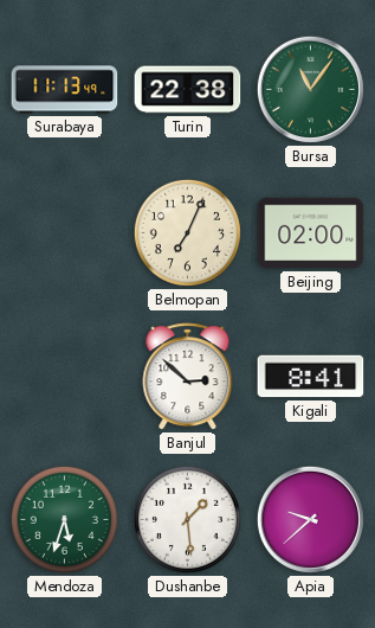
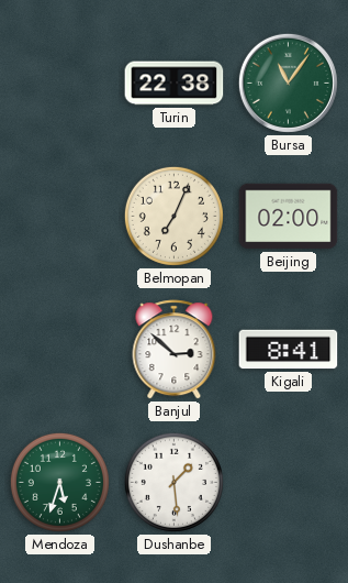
Surabaya: 11:13 -> none (65, 90)
Apia: 9:38 -> none (310, 519)
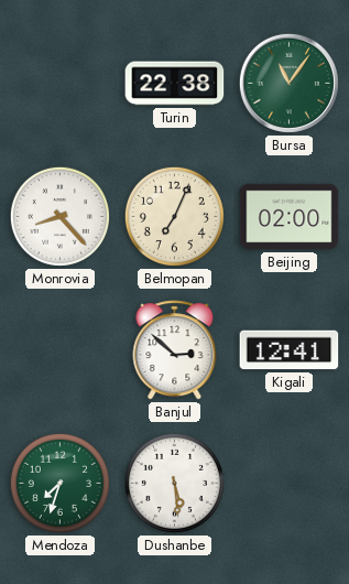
Monrovia: none -> 8:23 (59, 216)
Kigali: 8:41 -> 12:41 (290, 350)
Mendoza: 5:33 -> 7:33 (59, 483)
Dushanbe: 1:29 -> 5:29 (174, 483)
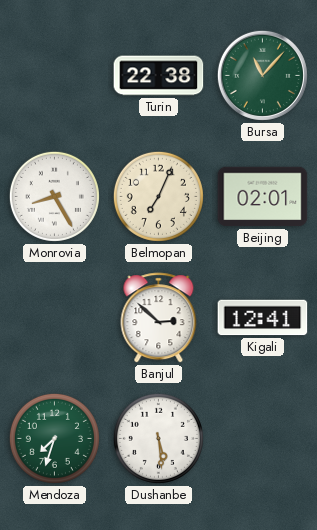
Bursa: 11:06 -> 11:07 (262, 75)
Monrovia: 8:23 -> 8:25 (54, 196)
Beijing: 02:00 -> 02:01 (263, 197)
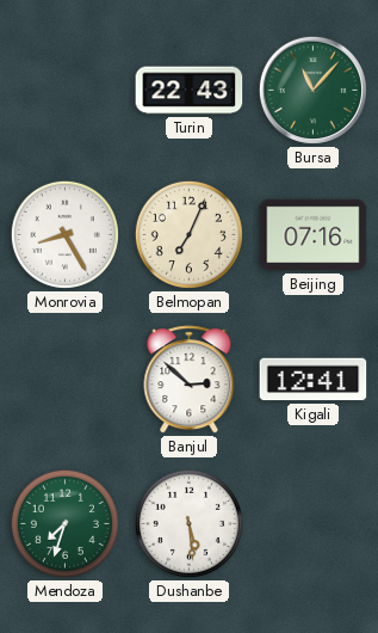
Turin: 22:38 -> 22:43 (190, 91)
Beijing: 02:01 -> 07:16 (314, 235)
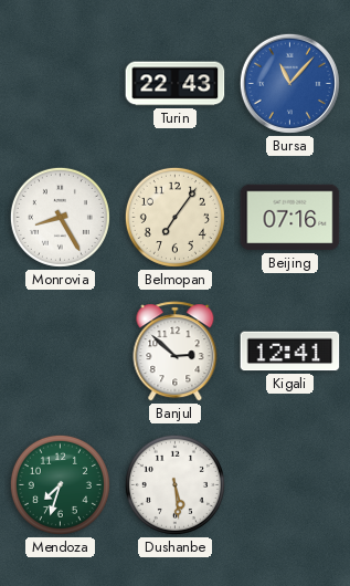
Bursa dial: green -> blue (289, 83)
Belmopan: 7:04 -> 7:06 (174, 217)
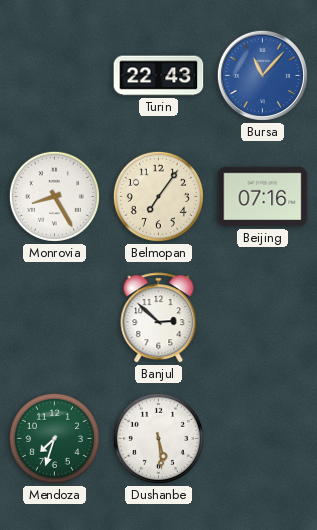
Kigali: 12:41 -> none (290, 352)
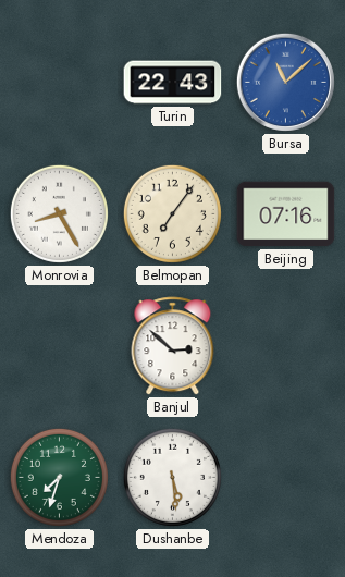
Bursa: 11:07 -> 11:08 (285, 82)
